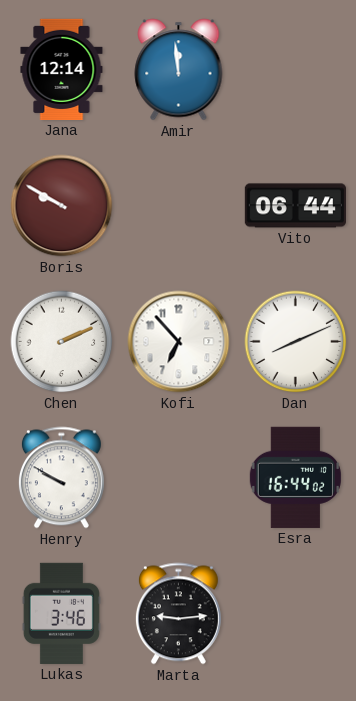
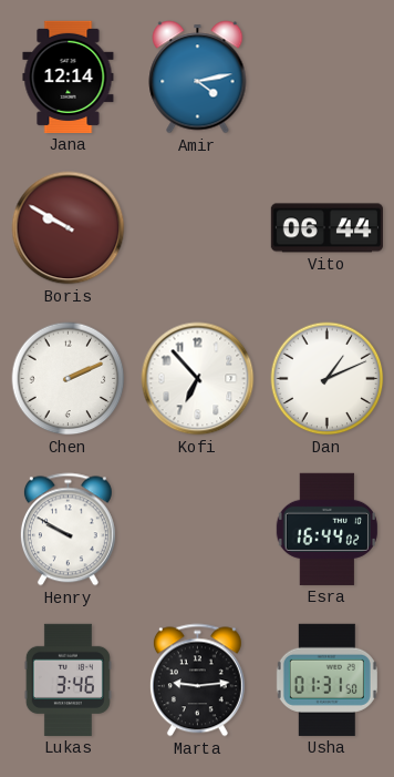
Amir: 11:59 -> 4:13 (198, 78)
Dan: 8:11 -> 1:11 (328, 379)
Usha: none -> 01:31 (326, 679)
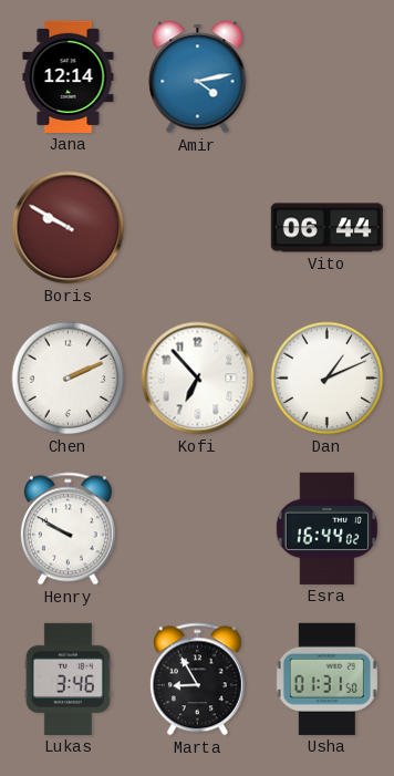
Marta: 9:14 -> 8:55 (197, 680)
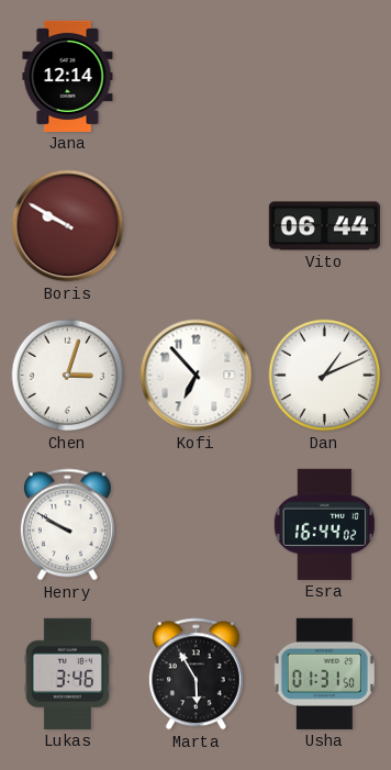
Amir: 4:13 -> none (198, 77)
Chen: 2:11 -> 3:03 (68, 376)
Marta: 8:55 -> 5:55 (195, 674)
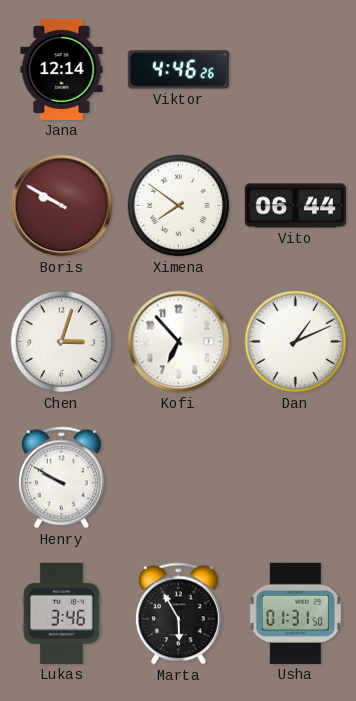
Viktor: none -> 4:46 (178, 70)
Ximena: none -> 7:51 (179, 206)
Esra: 16:44 -> none (324, 524)
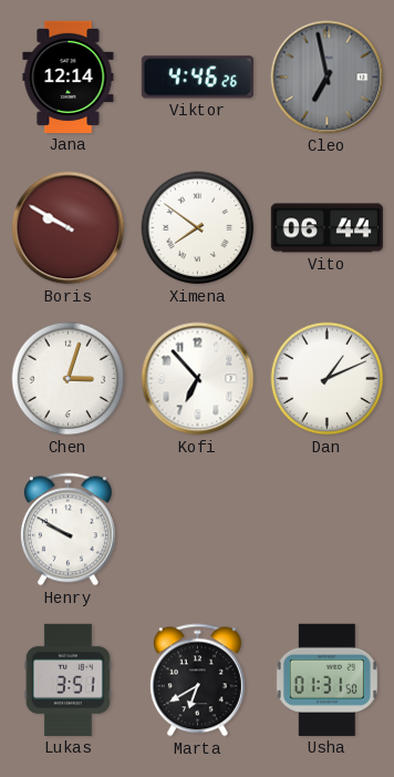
Cleo: none -> 6:58 (328, 78)
Lukas: 3:46 -> 3:51 (68, 679)
Marta: 5:55 -> 6:40 (197, 681)
